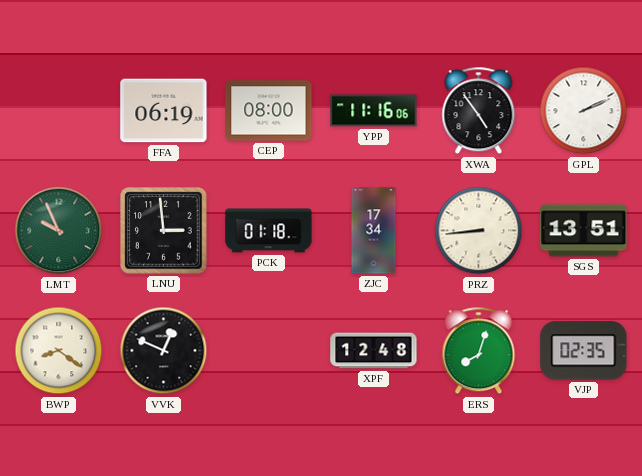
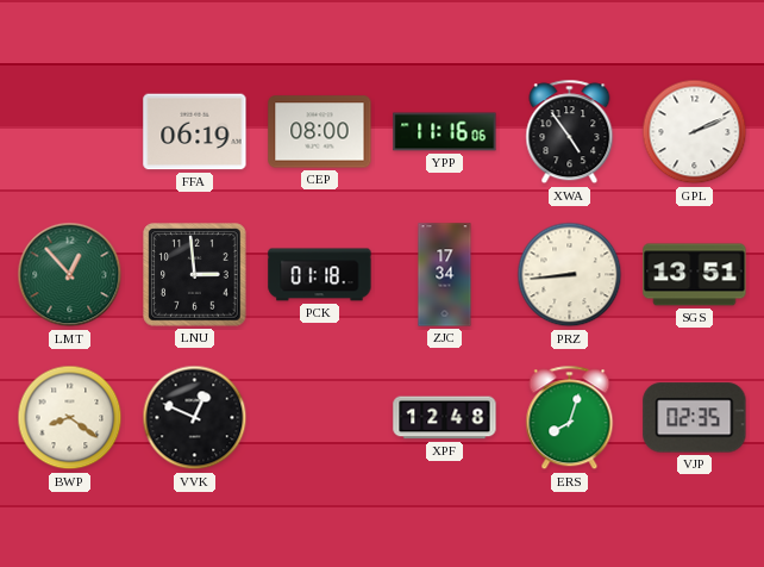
LMT: 9:56 -> 12:53 (70, 275)
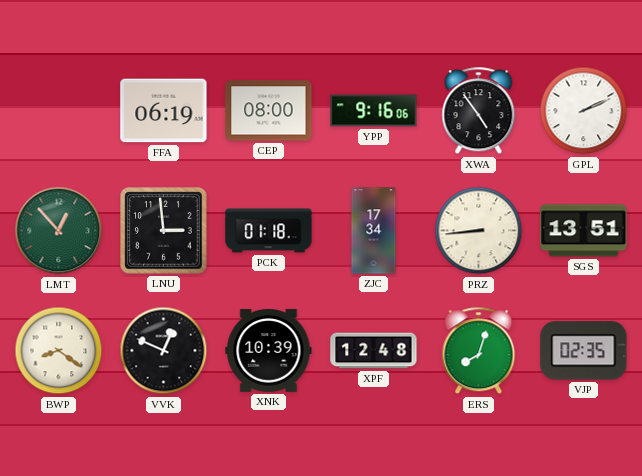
YPP: 11:16 -> 9:16 (374, 111)
XNK: none -> 10:39 (269, 351)
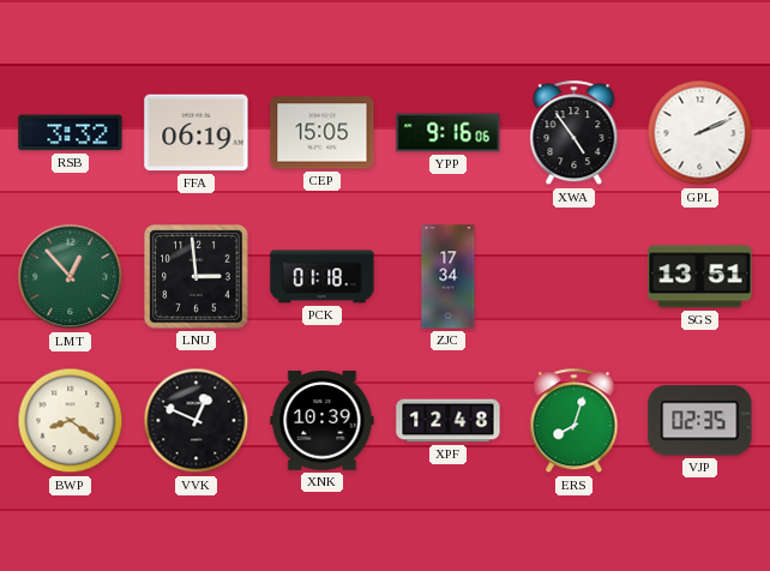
RSB: none -> 3:32 (71, 133)
CEP: 08:00 -> 15:05 (323, 133)
PRZ: 8:44 -> none (479, 231)
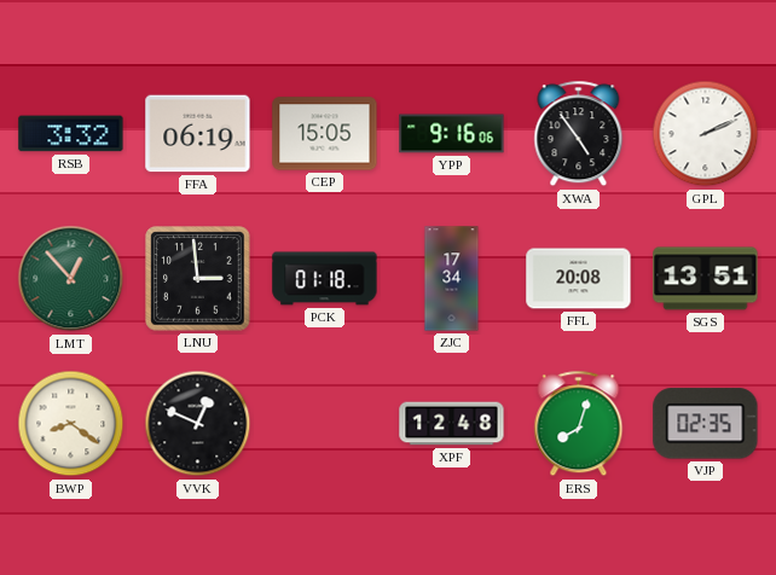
FFL: none -> 20:08 (579, 279)
XNK: 10:39 -> none (323, 421)
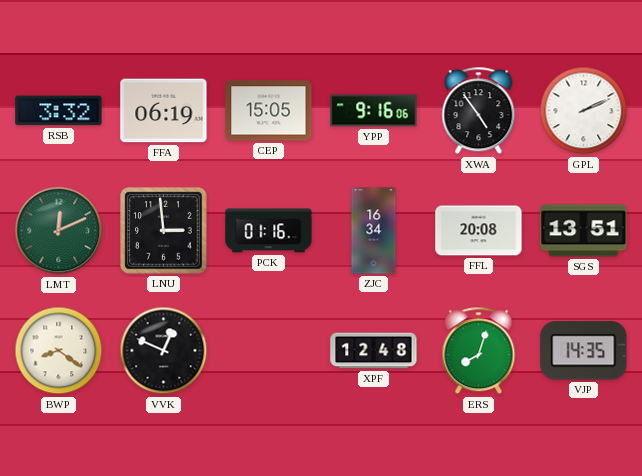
LMT: 12:53 -> 12:11 (59, 231)
PCK: 01:18 -> 01:16 (269, 231)
ZJC: 17:34 -> 16:34 (374, 231)
VJP: 02:35 -> 14:35 (584, 351)
